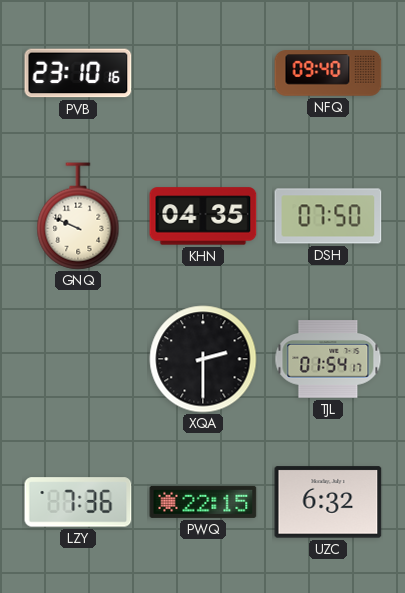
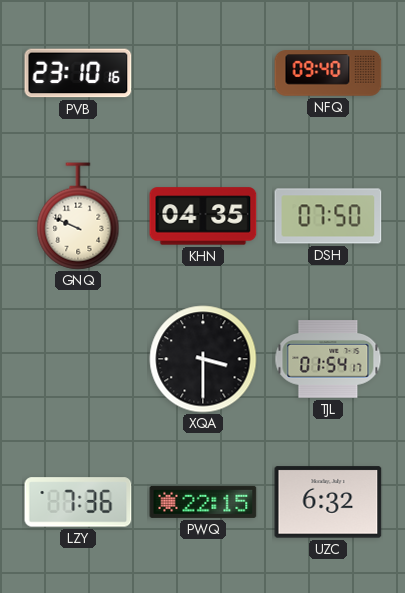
XQA: 2:30 -> 3:30 (203, 359)
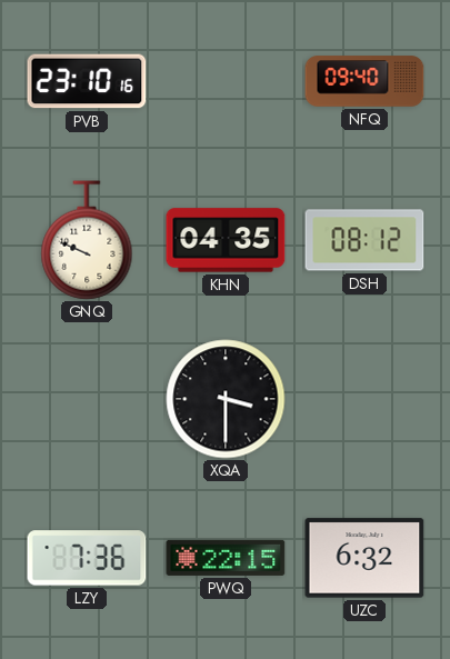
DSH: 07:50 -> 08:12 (364, 240)
TJL: 01:54 -> none (328, 359)
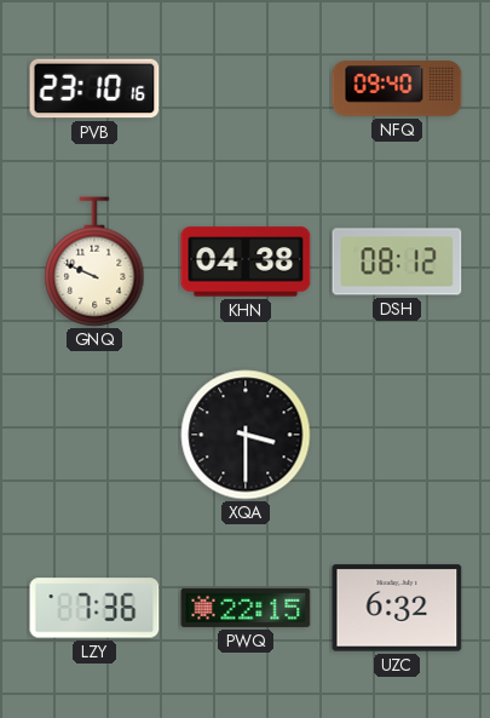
KHN: 04:35 -> 04:38 (246, 262)
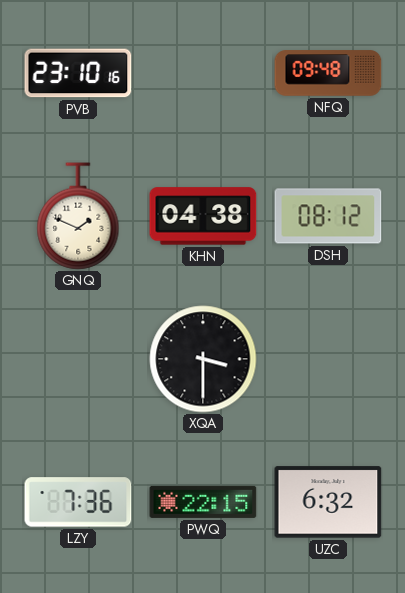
NFQ: 09:40 -> 09:48 (328, 73)
GNQ: 9:49 -> 1:49 (78, 216)
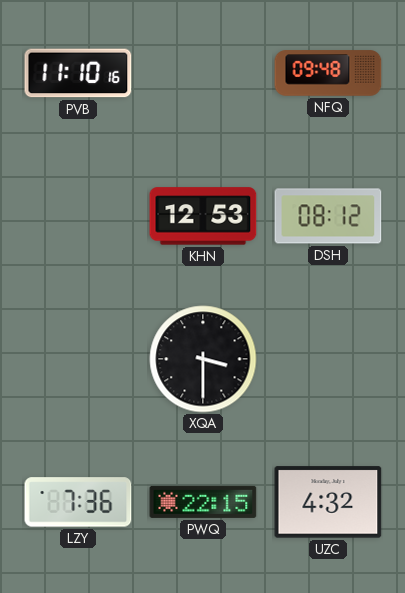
PVB: 23:10 -> 11:10 (78, 73)
GNQ: 1:49 -> none (78, 216)
KHN: 04:38 -> 12:53 (203, 216)
UZC: 6:32 -> 4:32 (328, 502)
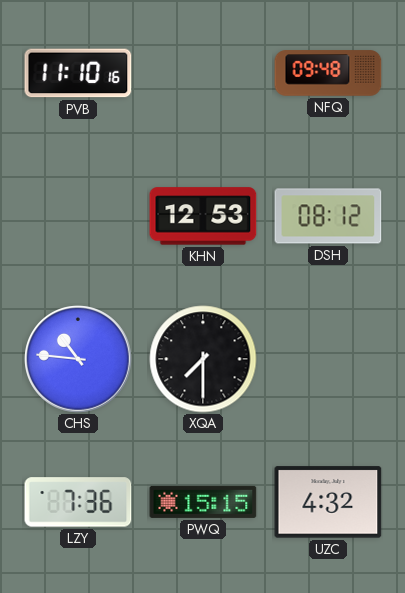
CHS: none -> 10:46 (78, 359)
XQA: 3:30 -> 7:30 (203, 359)
PWQ: 22:15 -> 15:15 (203, 502)
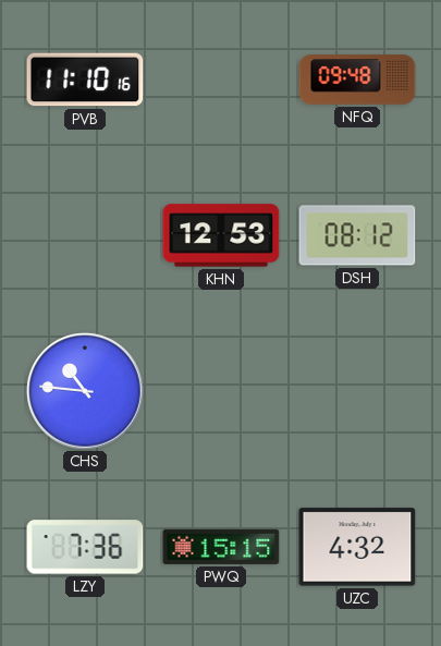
XQA: 7:30 -> none (203, 359)
